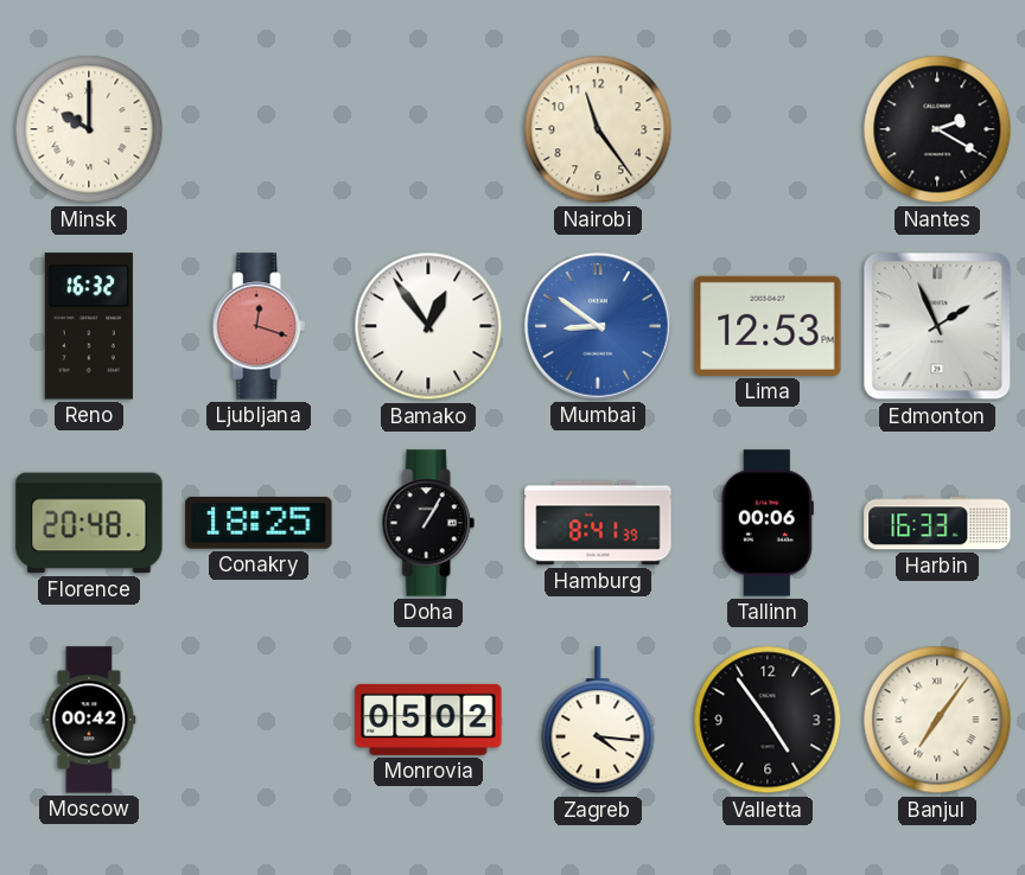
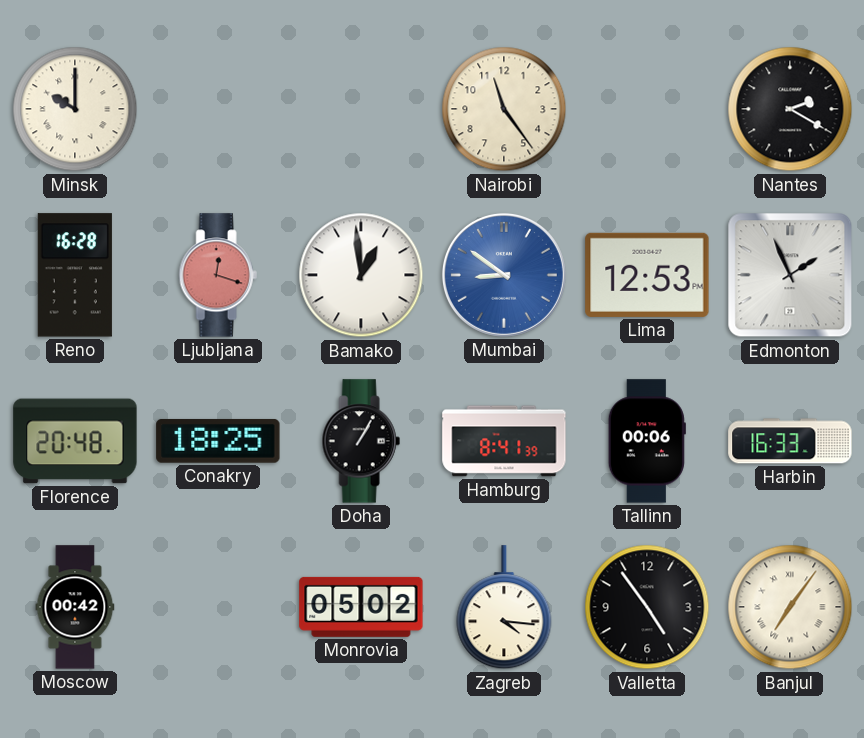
Reno: 16:32 -> 16:28 (75, 275)
Bamako: 12:54 -> 12:59 (361, 275)
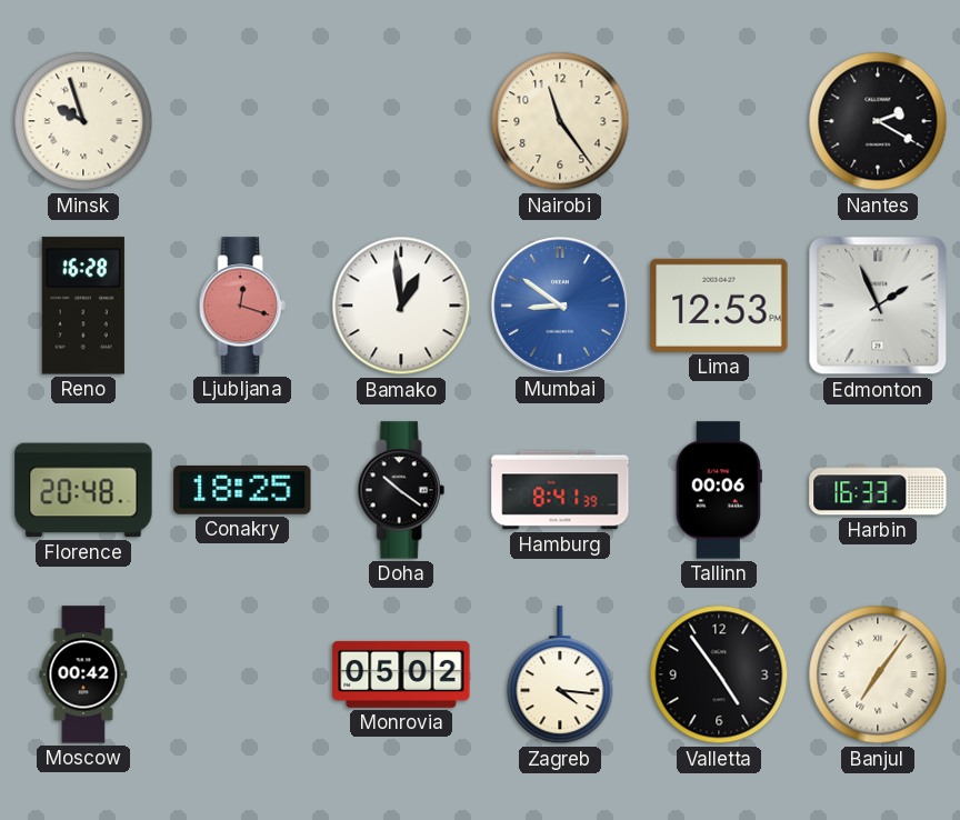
Minsk: 10:00 -> 9:57 (83, 121)
Doha: 1:05 -> 10:21 (401, 490)
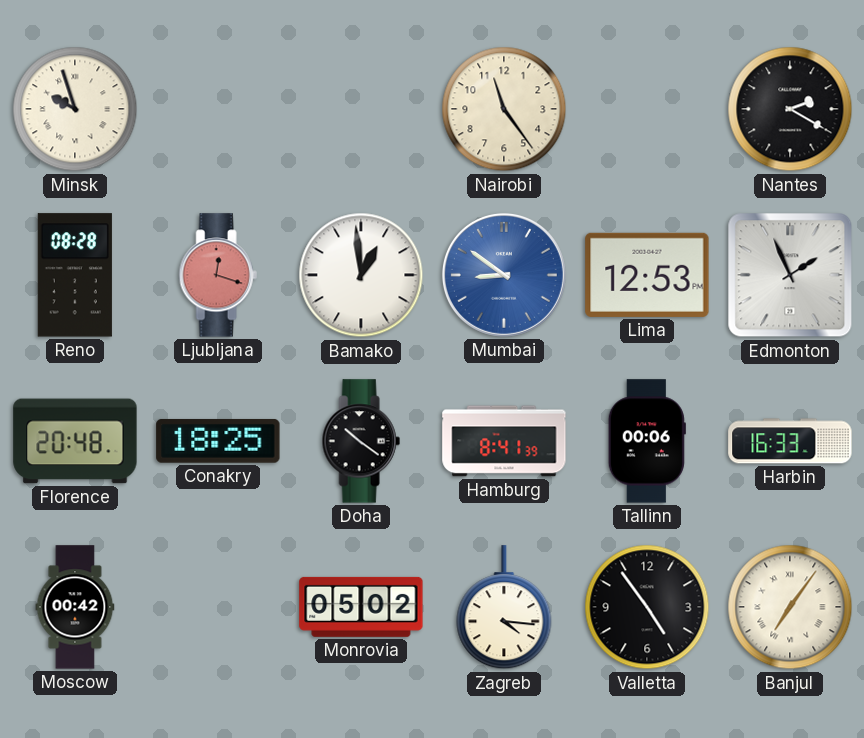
Reno: 16:28 -> 08:28 (75, 275)
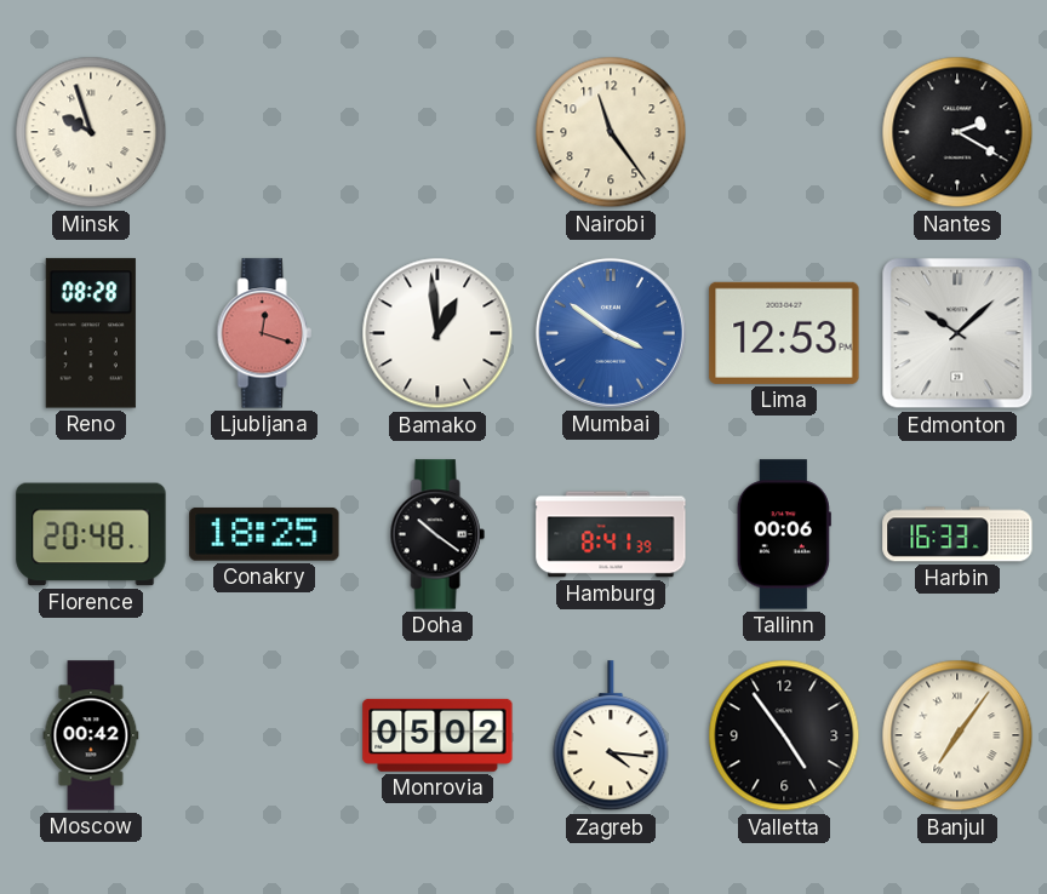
Mumbai: 8:51 -> 3:51 (611, 333)
Edmonton: 1:56 -> 10:08 (957, 333)
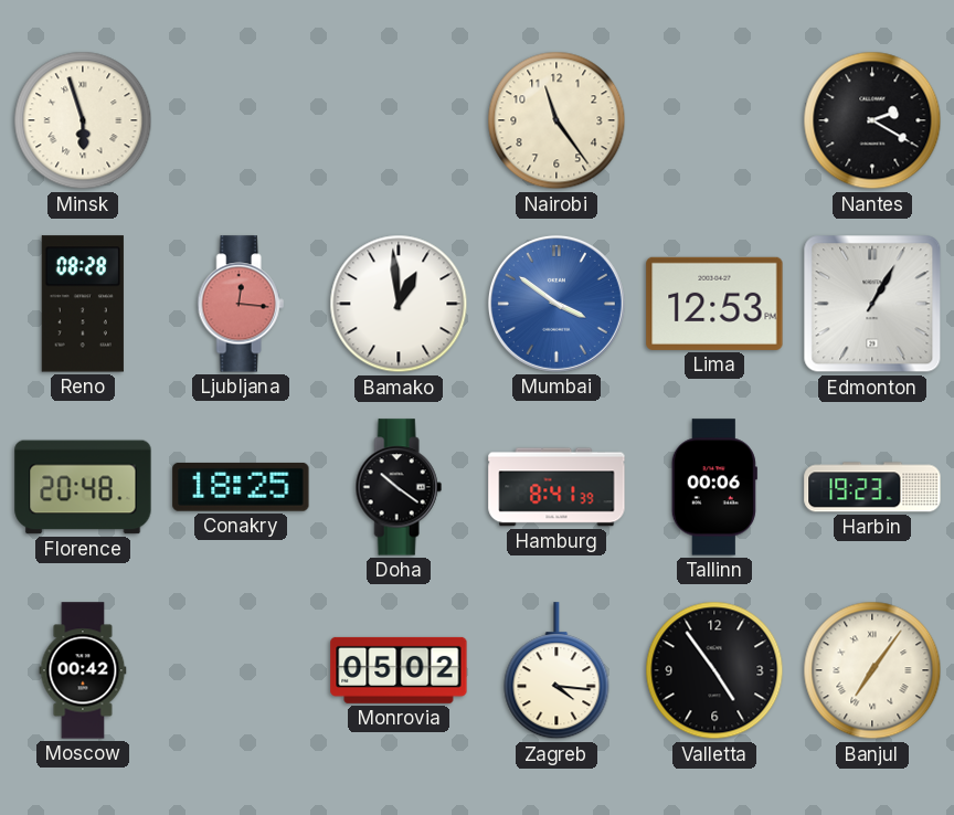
Minsk: 9:57 -> 5:57 (83, 120)
Ljubljana: 12:18 -> 12:16 (241, 304)
Edmonton: 10:08 -> 1:05 (872, 304)
Harbin: 16:33 -> 19:23 (872, 487)
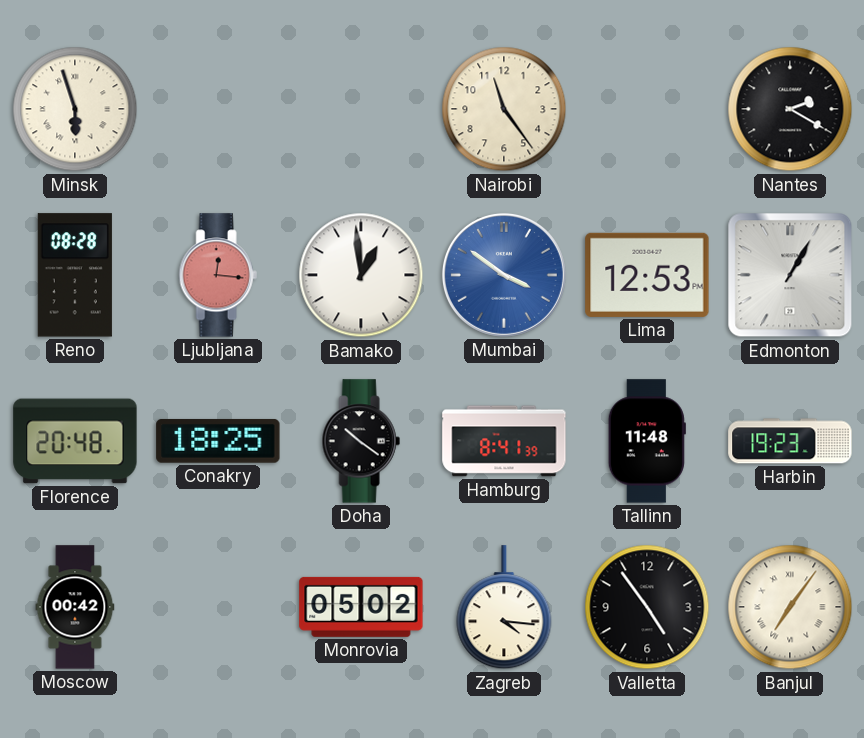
Tallinn: 00:06 -> 11:48 (647, 441)
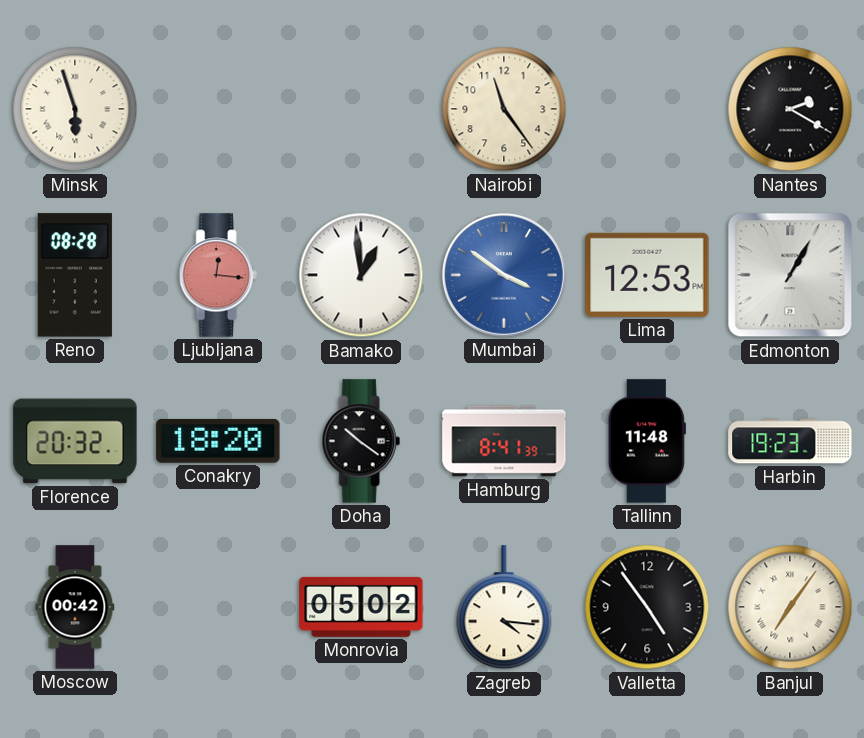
Florence: 20:48 -> 20:32 (75, 441)
Conakry: 18:25 -> 18:20 (218, 441)
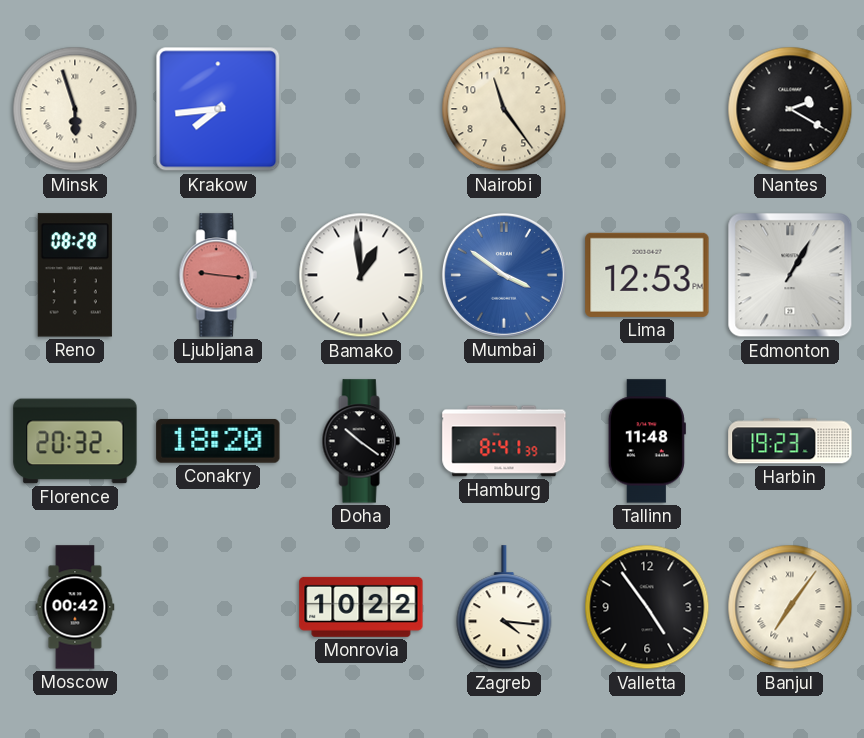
Krakow: none -> 7:44 (218, 109)
Ljubljana: 12:16 -> 9:16 (218, 275)
Monrovia: 05:02 -> 10:22 (361, 607)
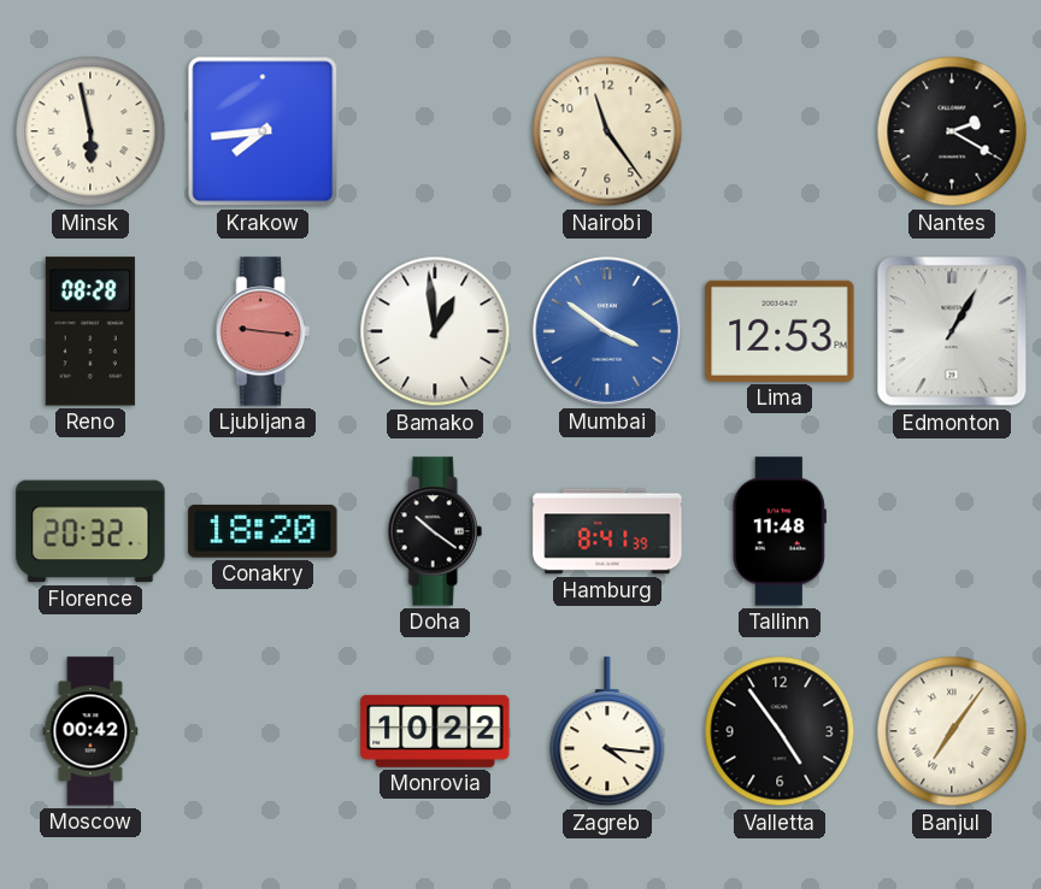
Minsk: 5:57 -> 5:58 (90, 131)
Harbin: 19:23 -> none (790, 441)
